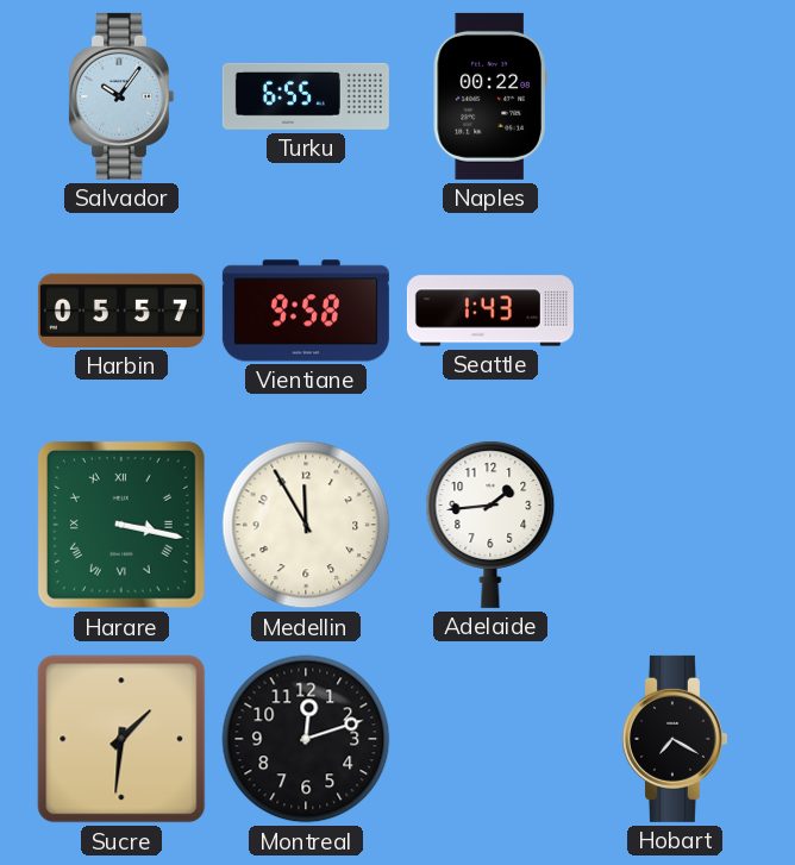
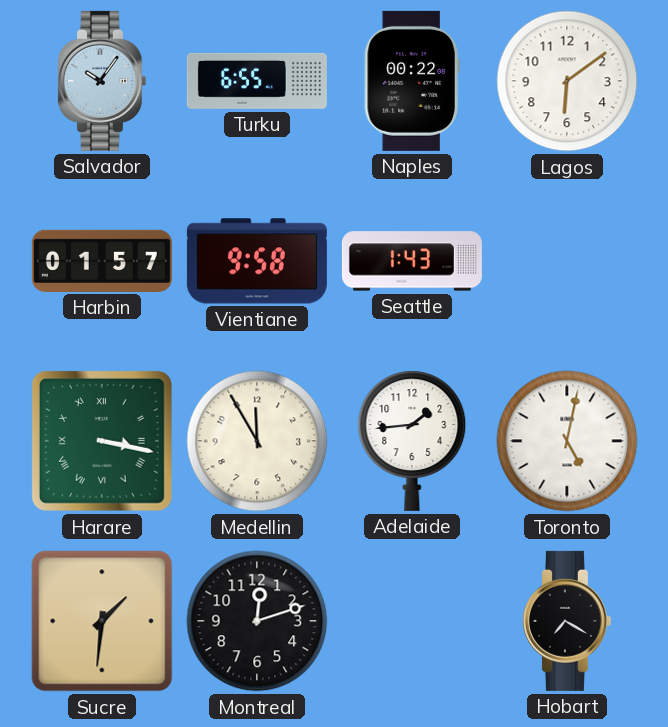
Lagos: none -> 6:09 (567, 81)
Harbin: 05:57 -> 01:57 (102, 261)
Toronto: none -> 5:02 (567, 441)
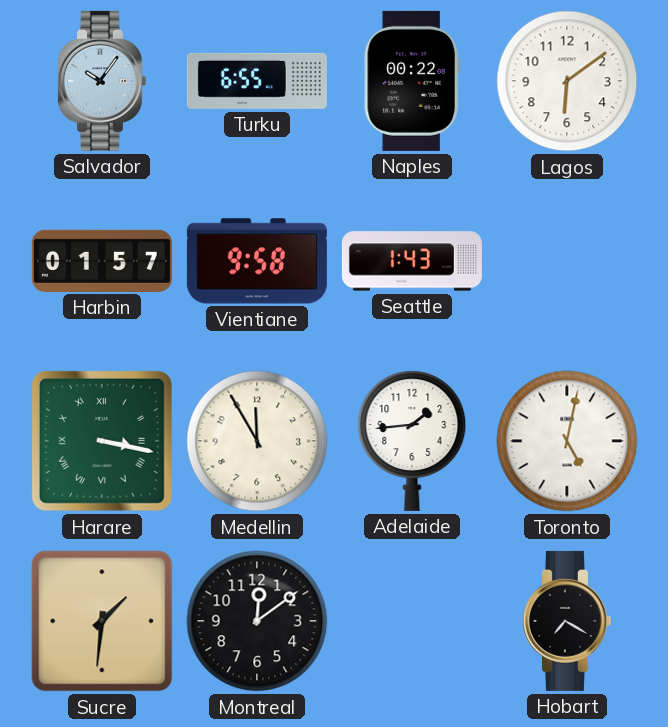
Montreal: 12:12 -> 12:09 (257, 621)
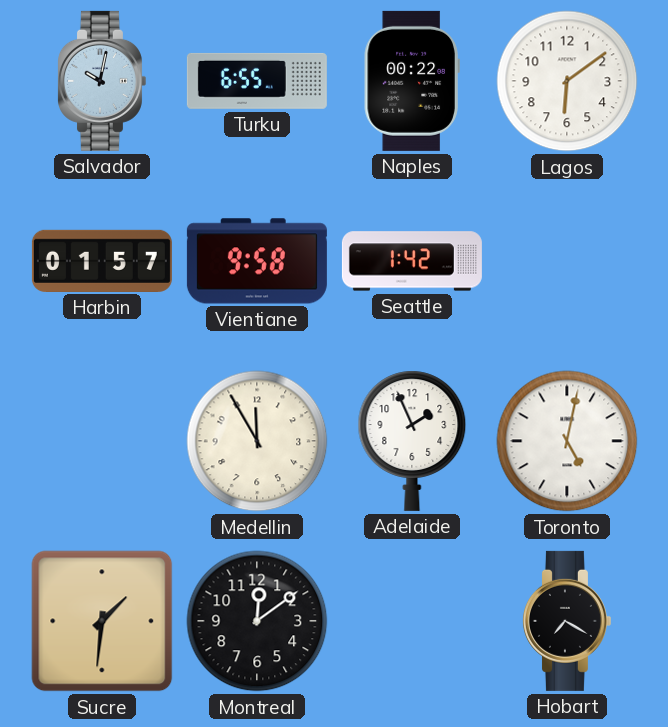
Salvador: 10:06 -> 10:02 (101, 81)
Seattle: 1:43 -> 1:42 (412, 261)
Harare: 3:17 -> none (102, 441)
Adelaide: 1:44 -> 1:56 (412, 441)
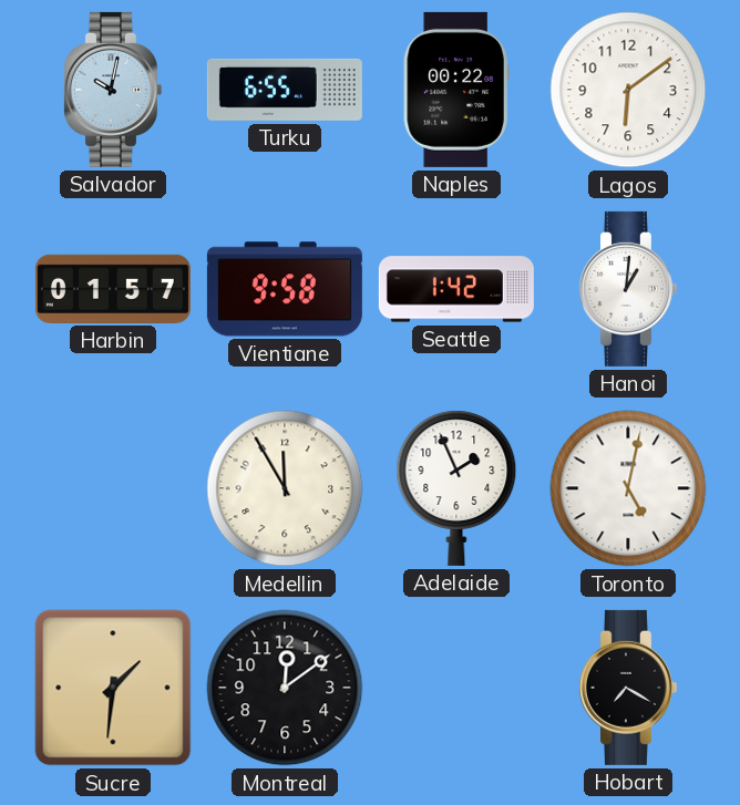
Hanoi: none -> 1:01 (627, 289)
